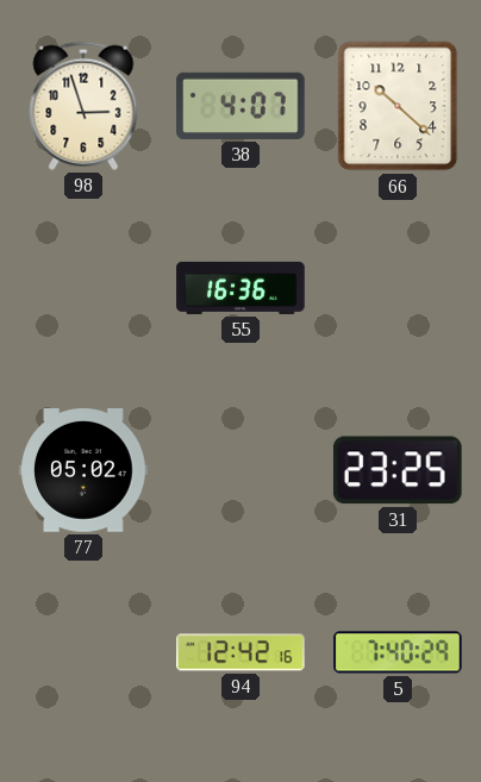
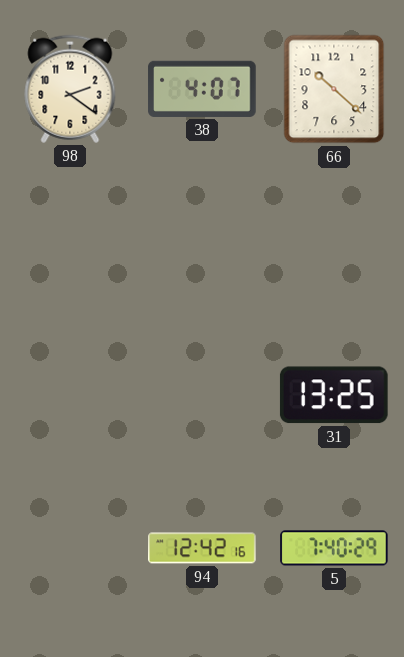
98: 2:57 -> 2:21 (70, 89)
55: 16:36 -> none (240, 288)
77: 05:02 -> none (83, 471)
31: 23:25 -> 13:25 (334, 395)
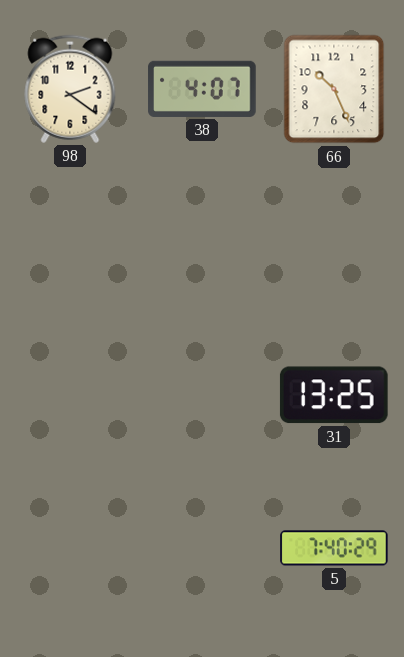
66: 10:22 -> 10:26 (334, 89)
94: 12:42 -> none (202, 548)
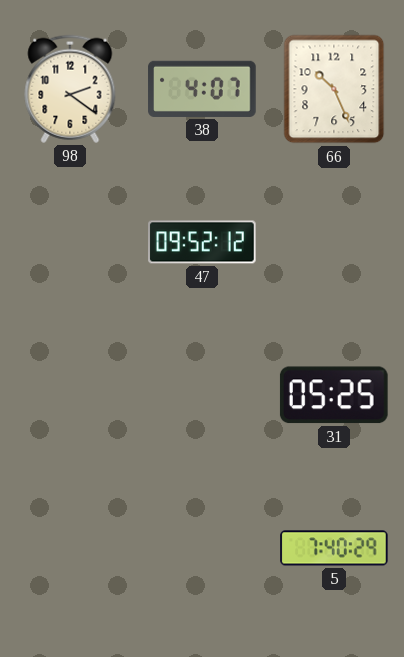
47: none -> 09:52 (202, 242)
31: 13:25 -> 05:25 (334, 395)
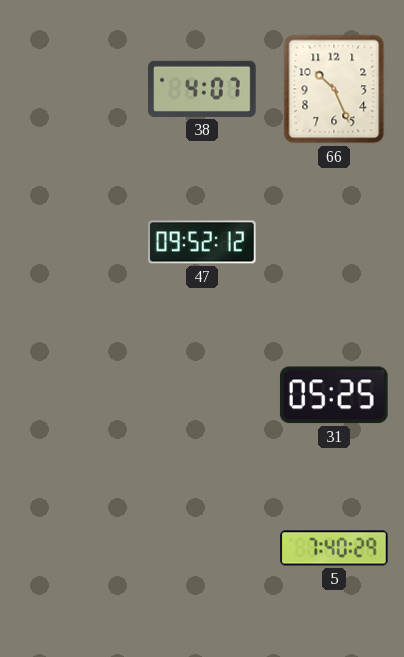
98: 2:21 -> none (70, 89)
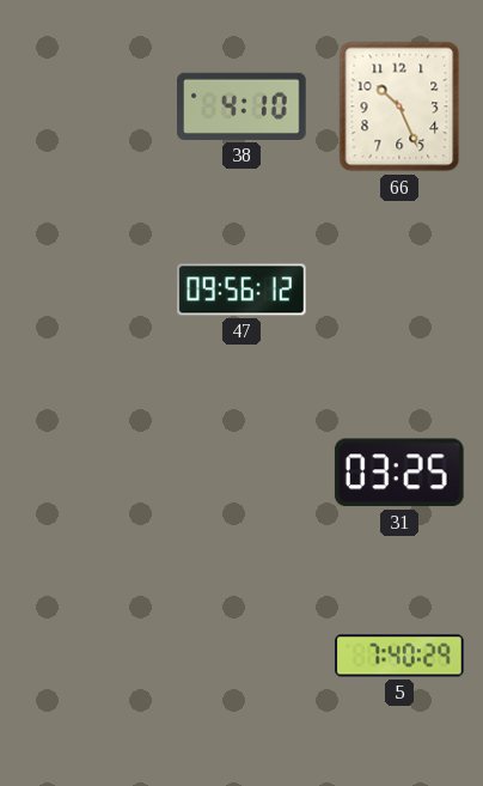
38: 4:07 -> 4:10 (241, 106)
47: 09:52 -> 09:56 (241, 290)
31: 05:25 -> 03:25 (399, 473)
